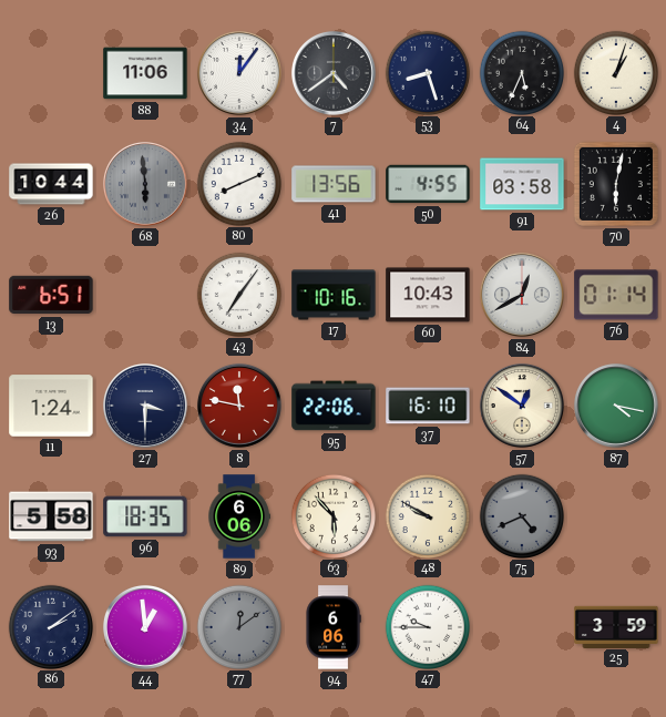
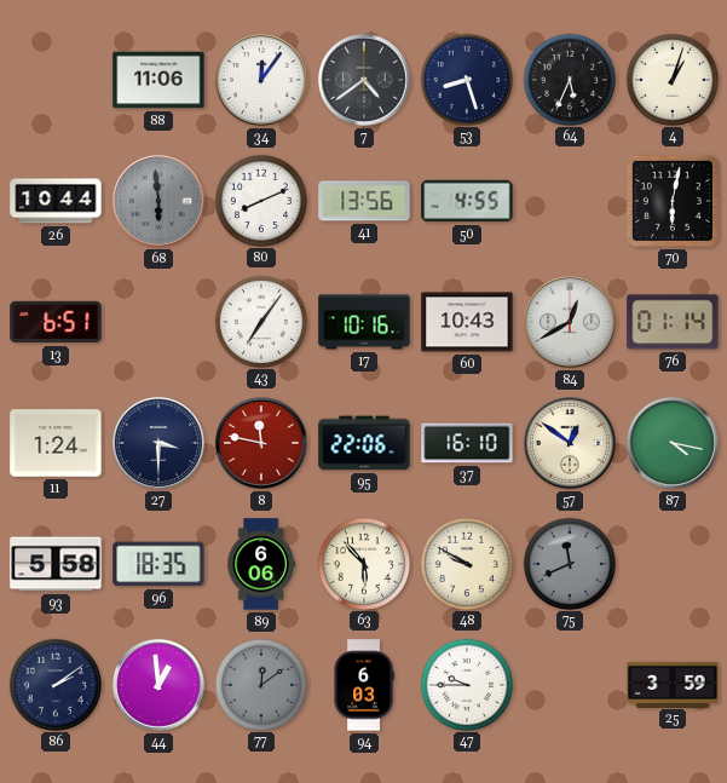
91: 03:58 -> none (522, 184)
75: 4:41 -> 11:41 (569, 563)
94: 6:06 -> 6:03 (364, 685)
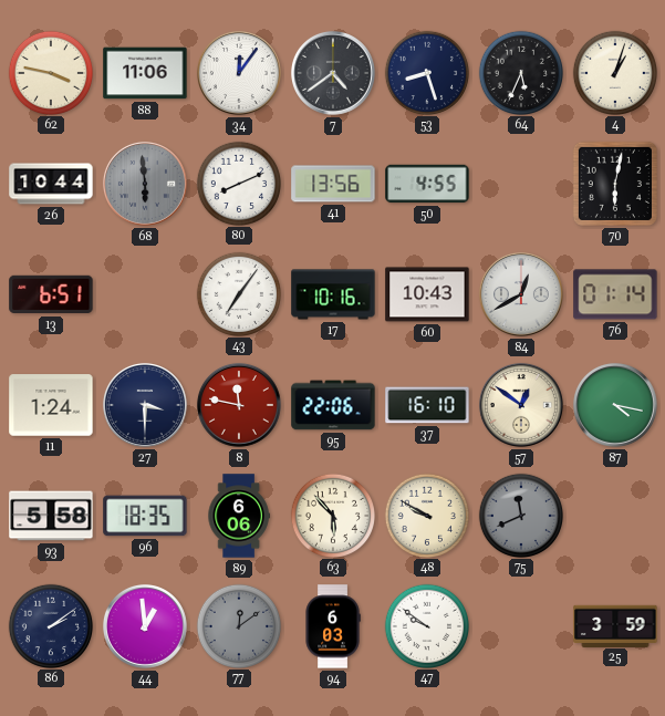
62: none -> 3:47 (50, 72)
47: 9:45 -> 9:51 (426, 625)
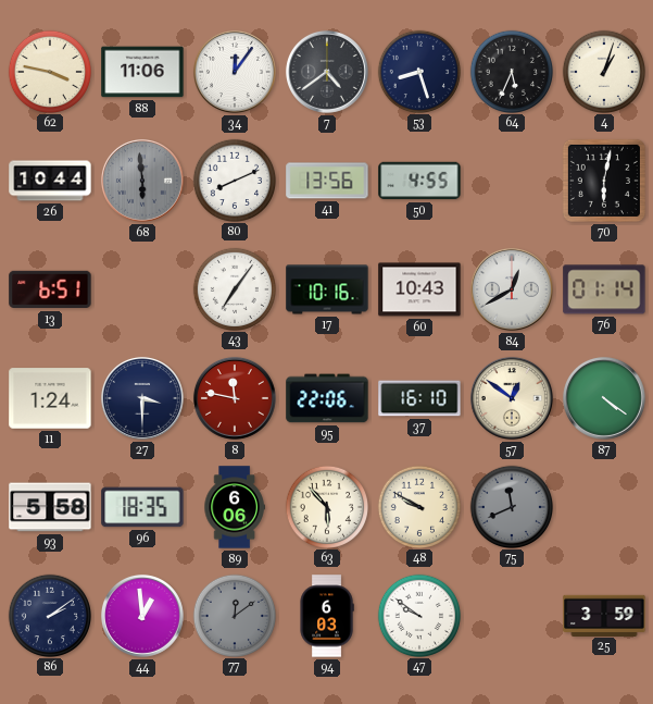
87: 4:17 -> 4:21 (604, 398)
